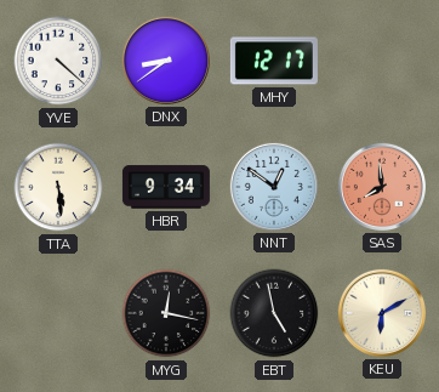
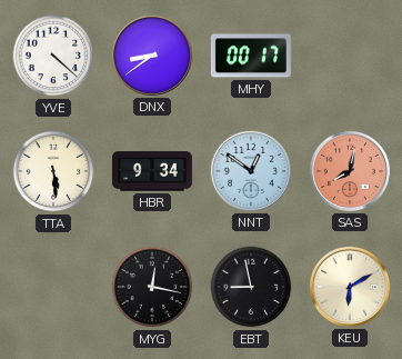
MHY: 12:17 -> 00:17 (251, 56)
SAS: 7:59 -> 8:02 (350, 171)
EBT: 4:58 -> 8:58 (251, 287)
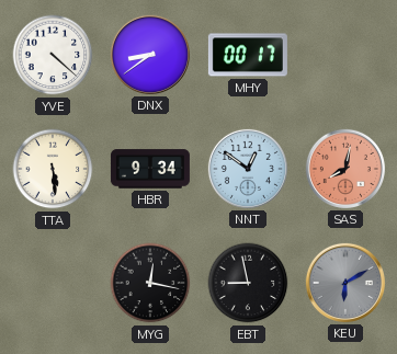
KEU dial: cream -> grey (345, 283)
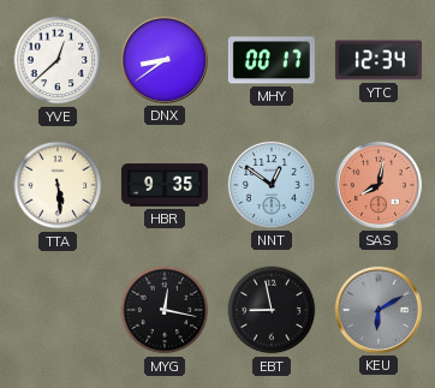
YVE: 4:22 -> 12:38 (58, 60)
YTC: none -> 12:34 (379, 60)
HBR: 9:34 -> 9:35 (165, 185)
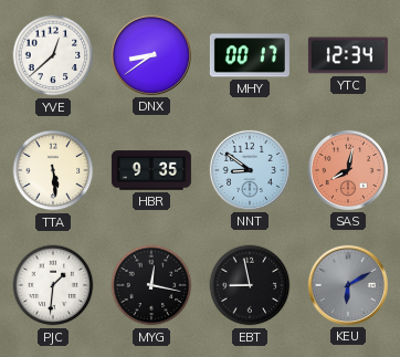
NNT: 12:51 -> 8:51 (250, 170)
PJC: none -> 1:31 (53, 285)
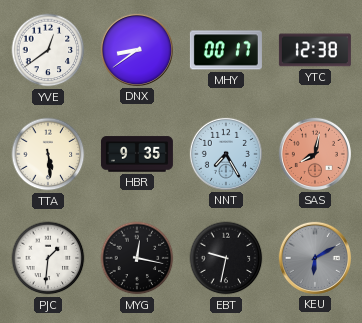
YVE: 12:38 -> 12:39 (48, 50)
YTC: 12:34 -> 12:38 (315, 50)
NNT: 8:51 -> 7:25 (226, 154)
EBT: 8:58 -> 9:32 (226, 258)
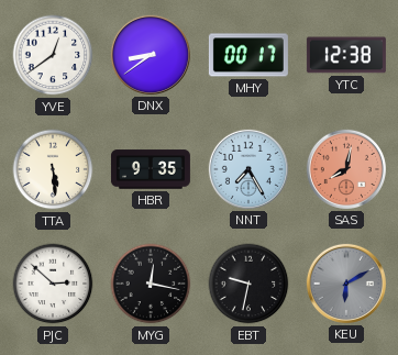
PJC: 1:31 -> 2:52 (53, 284)
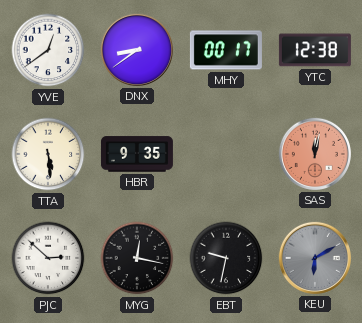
NNT: 7:25 -> none (248, 169)
SAS: 8:02 -> 12:02 (315, 154)
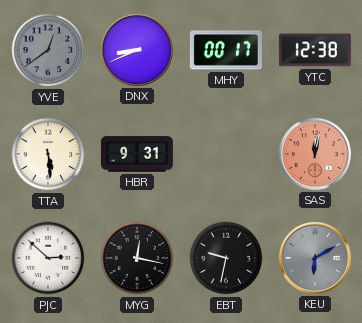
YVE dial: white -> grey (48, 50)
DNX: 8:39 -> 8:41 (137, 50)
HBR: 9:35 -> 9:31 (137, 154)
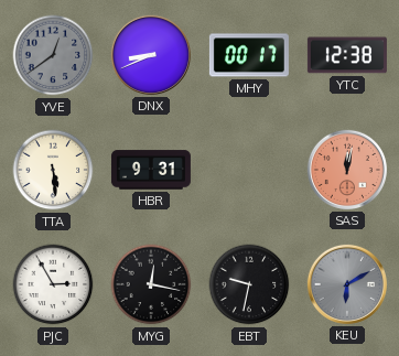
PJC: 2:52 -> 2:55 (53, 284)
